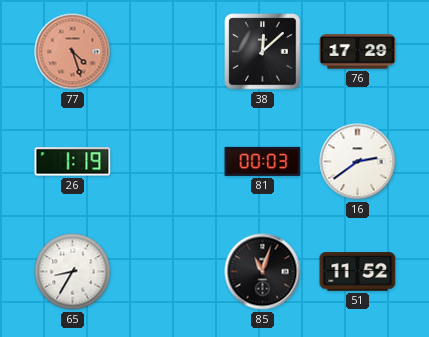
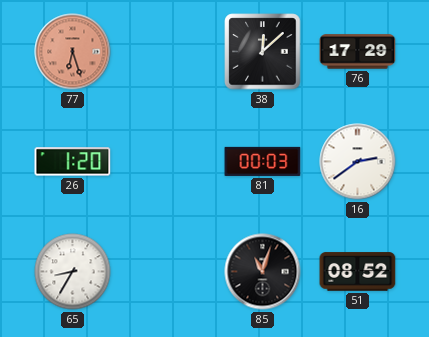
77: 4:27 -> 6:27 (73, 52)
26: 1:19 -> 1:20 (73, 162)
51: 11:52 -> 08:52 (358, 272)
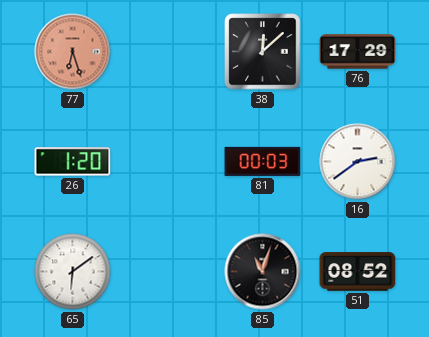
65: 8:35 -> 6:09 (73, 272)
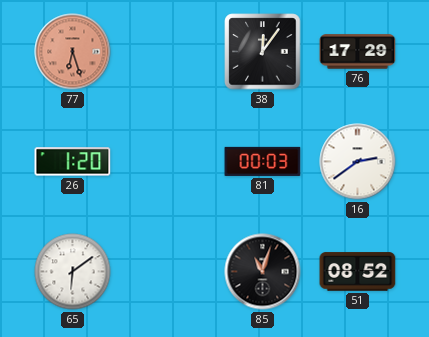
38: 12:08 -> 12:06 (263, 52)
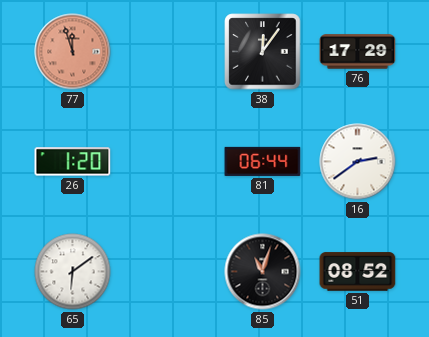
77: 6:27 -> 11:57 (73, 52)
81: 00:03 -> 06:44 (263, 161)
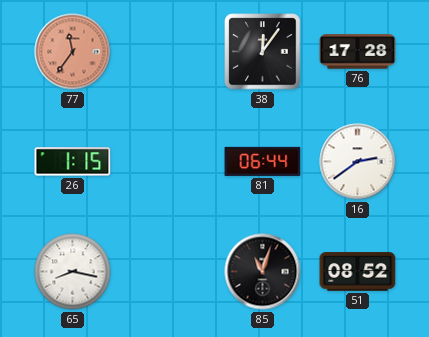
77: 11:57 -> 11:36 (73, 52)
76: 17:29 -> 17:28 (358, 52)
26: 1:20 -> 1:15 (73, 162)
65: 6:09 -> 8:17 (73, 272)
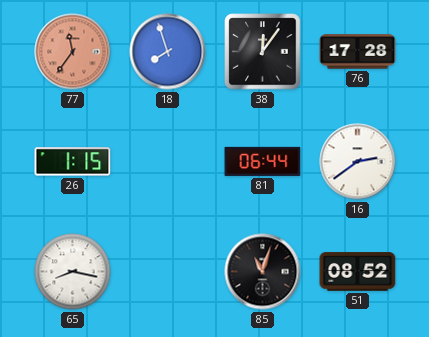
18: none -> 7:57 (168, 52)
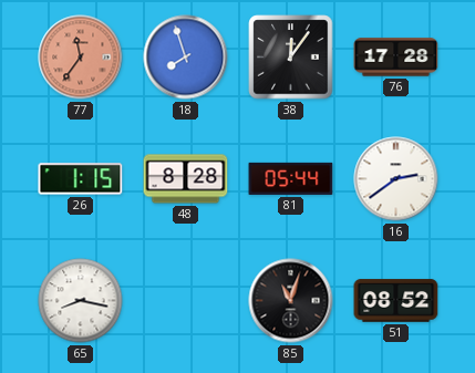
48: none -> 8:28 (186, 179)
81: 06:44 -> 05:44 (291, 178)
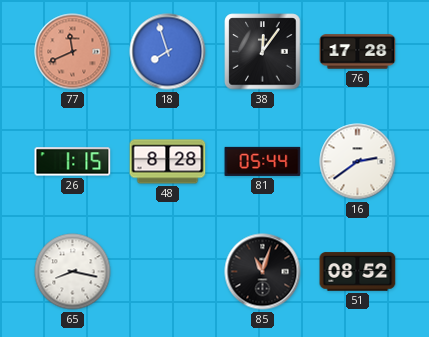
77: 11:36 -> 11:41 (73, 52)
